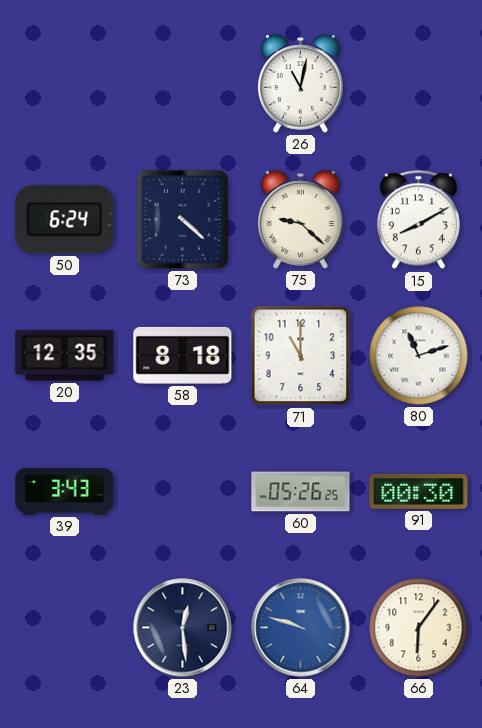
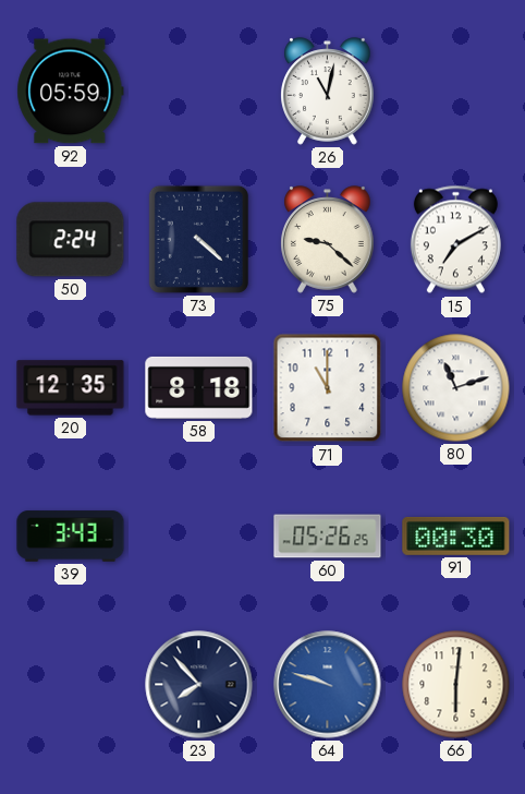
92: none -> 05:59 (71, 92)
50: 6:24 -> 2:24 (71, 240)
15: 8:10 -> 7:10 (455, 240)
23: 12:29 -> 7:53 (199, 685)
66: 6:06 -> 6:01 (456, 685)
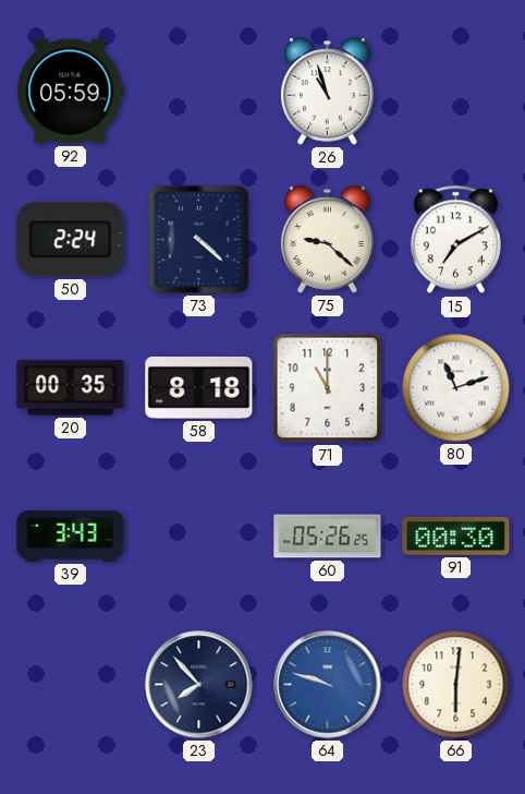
26: 11:02 -> 10:57 (328, 92)
20: 12:35 -> 00:35 (71, 388)
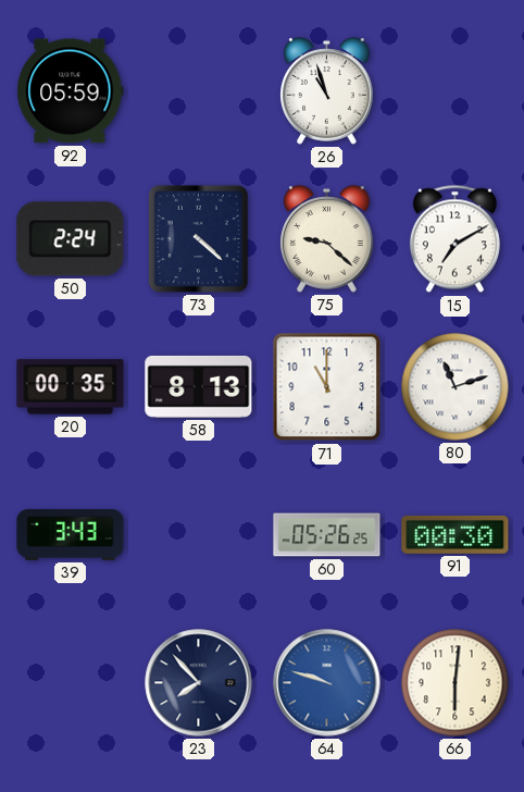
58: 8:18 -> 8:13 (199, 386)
